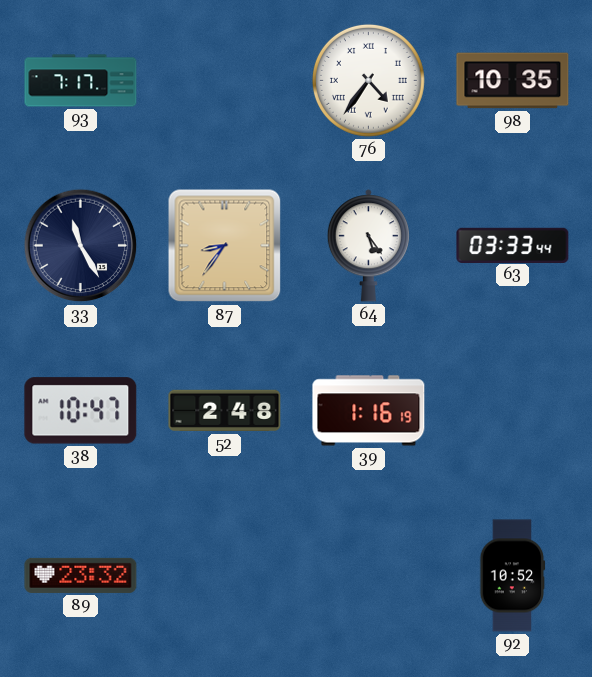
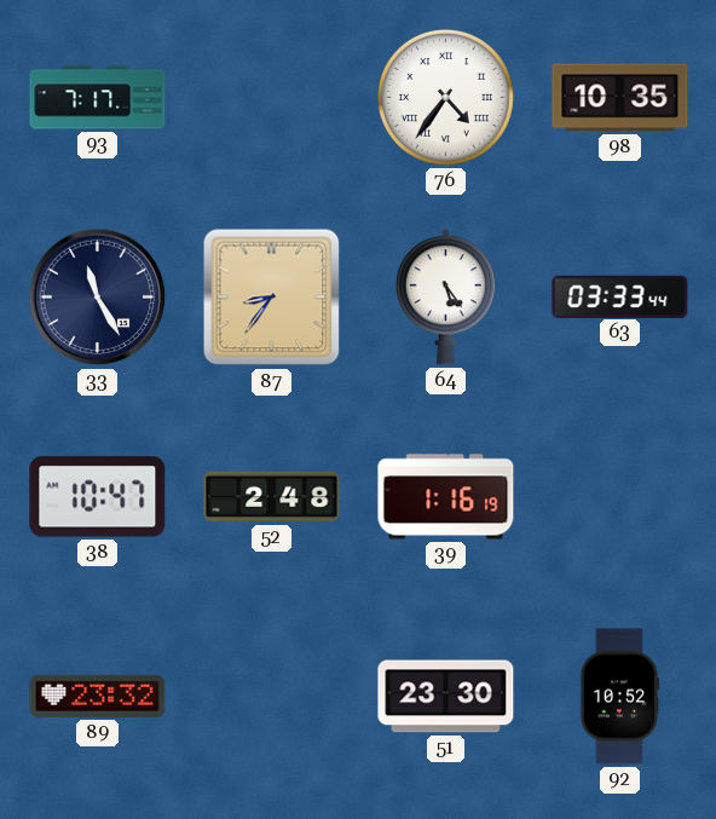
51: none -> 23:30 (446, 697)
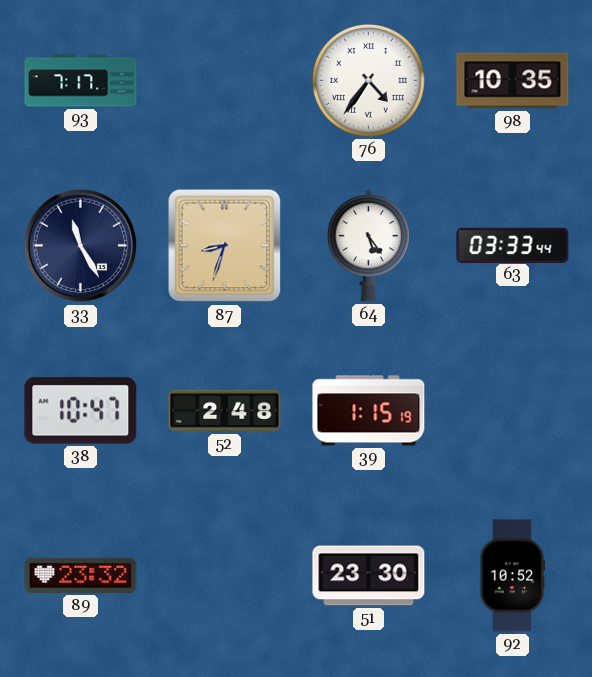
87: 8:36 -> 8:33 (225, 246)
39: 1:16 -> 1:15 (369, 411)
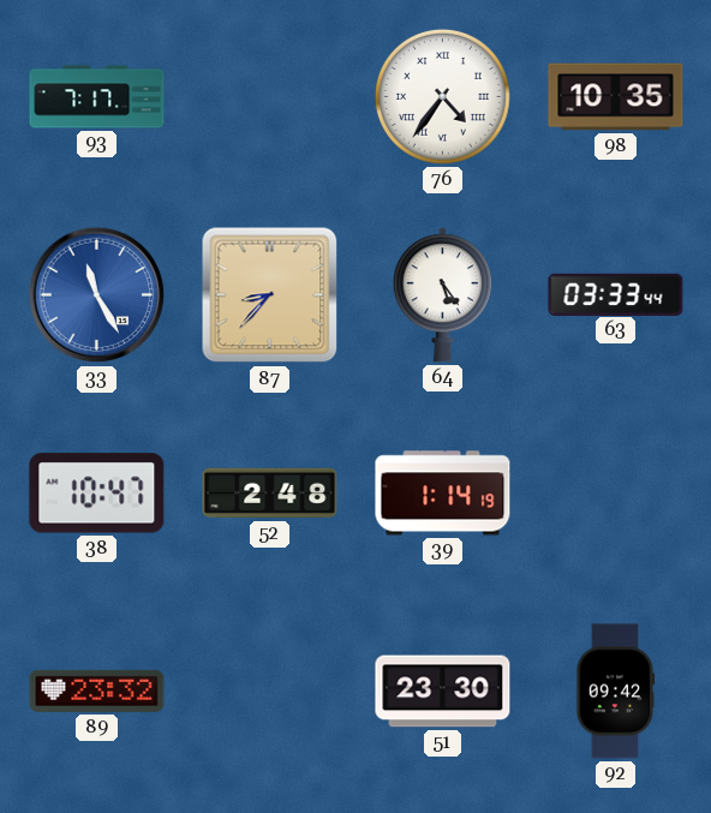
33 dial: navy -> blue (97, 295)
87: 8:33 -> 8:37 (270, 295)
39: 1:15 -> 1:14 (443, 494)
92: 10:52 -> 09:42 (616, 692)
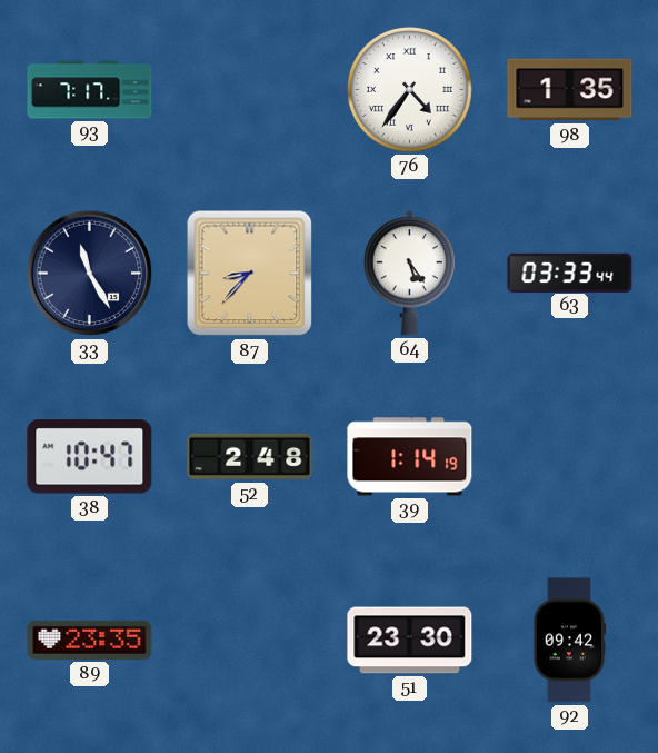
98: 10:35 -> 1:35 (570, 90)
33 dial: blue -> navy (90, 274)
89: 23:32 -> 23:35 (90, 640)
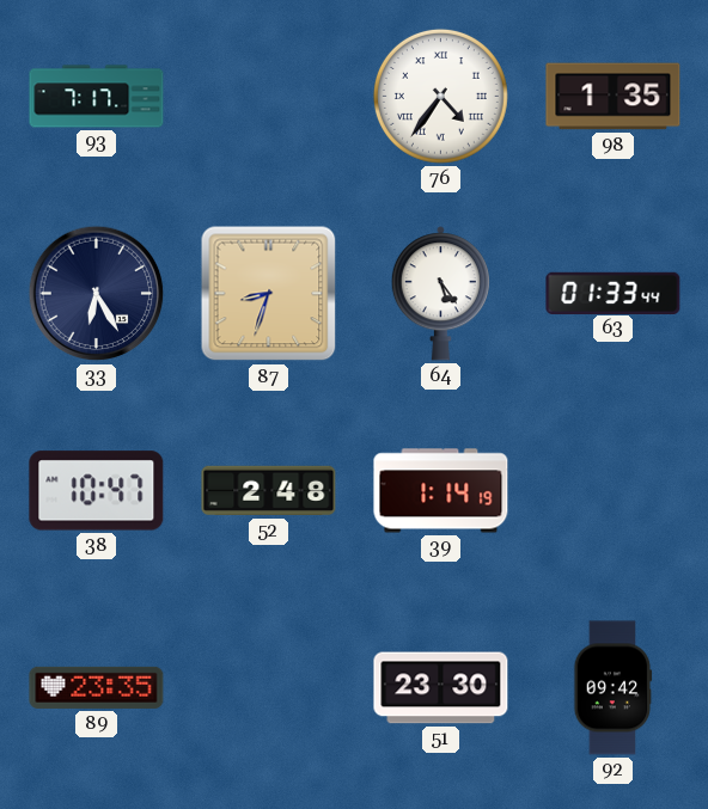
33: 11:25 -> 6:25 (97, 294)
87: 8:37 -> 8:33 (269, 294)
63: 03:33 -> 01:33 (614, 293)
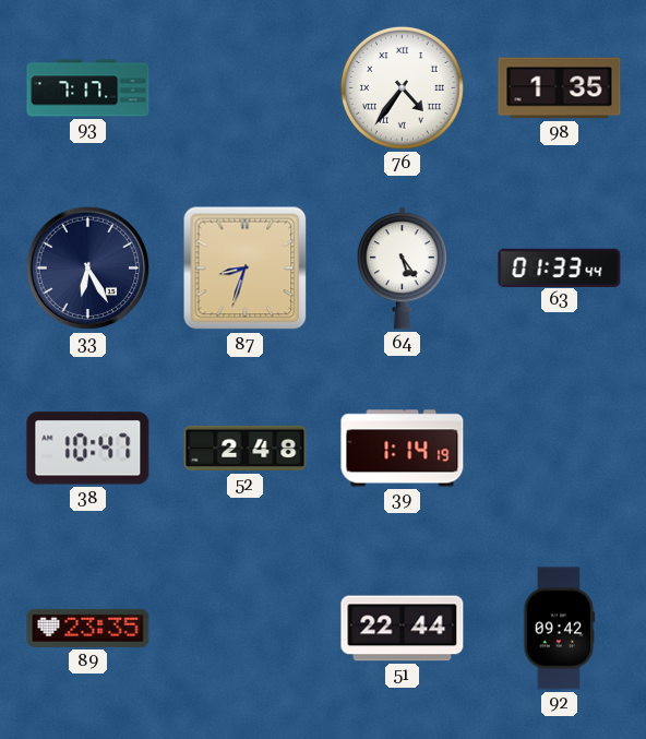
51: 23:30 -> 22:44 (403, 629)
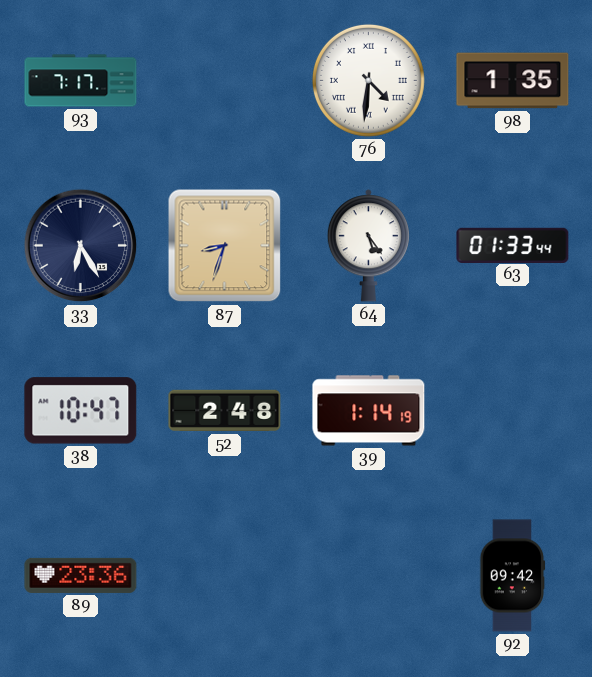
76: 4:36 -> 4:31 (368, 80)
89: 23:35 -> 23:36 (81, 575)
51: 22:44 -> none (403, 629)
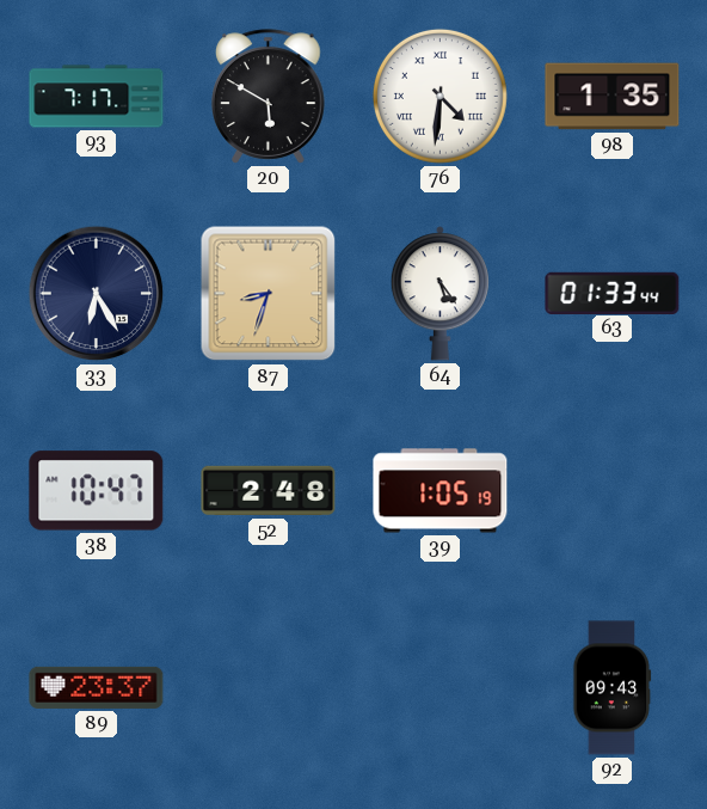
20: none -> 5:50 (269, 97)
39: 1:14 -> 1:05 (441, 491)
89: 23:36 -> 23:37 (97, 687)
92: 09:42 -> 09:43 (613, 688)
